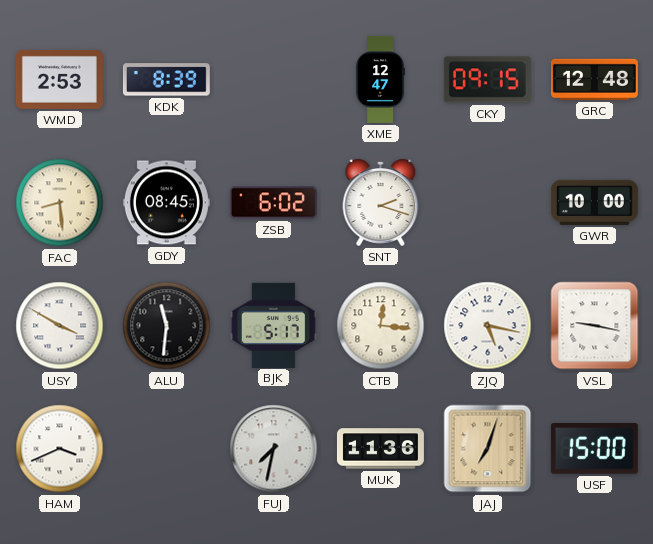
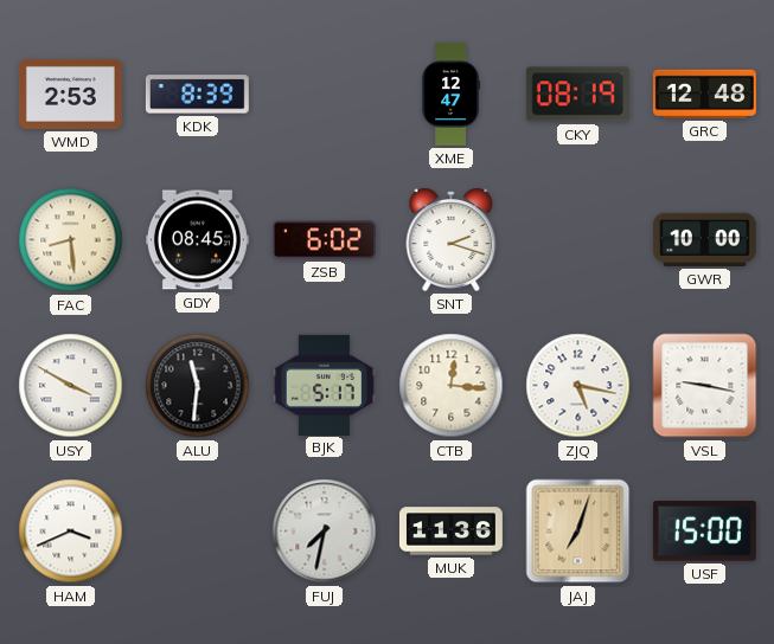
CKY: 09:15 -> 08:19 (577, 95)
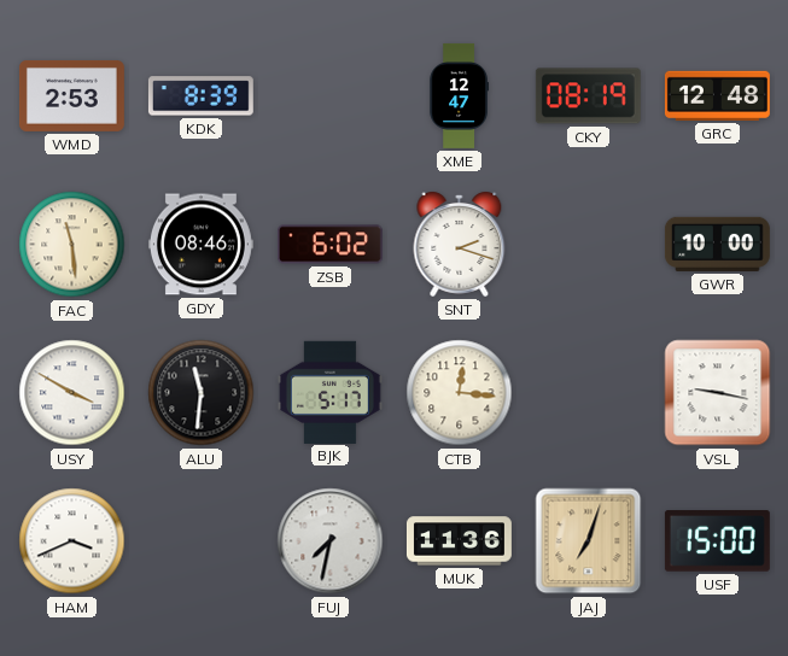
FAC: 8:29 -> 11:29 (72, 245)
GDY: 08:45 -> 08:46 (200, 245)
ZJQ: 5:17 -> none (578, 386)
